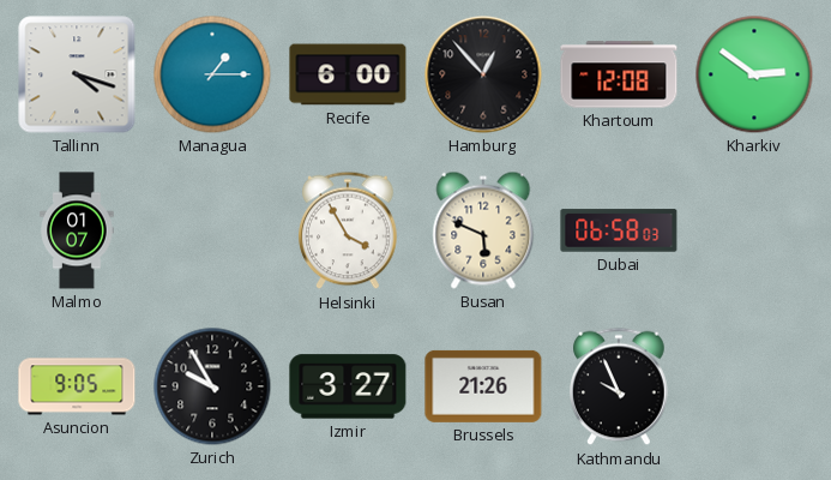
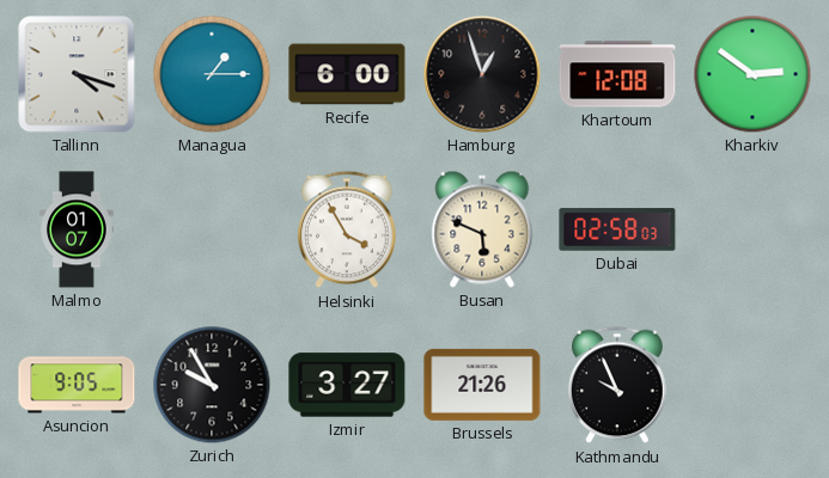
Hamburg: 12:53 -> 12:57 (482, 74)
Dubai: 06:58 -> 02:58 (617, 229)
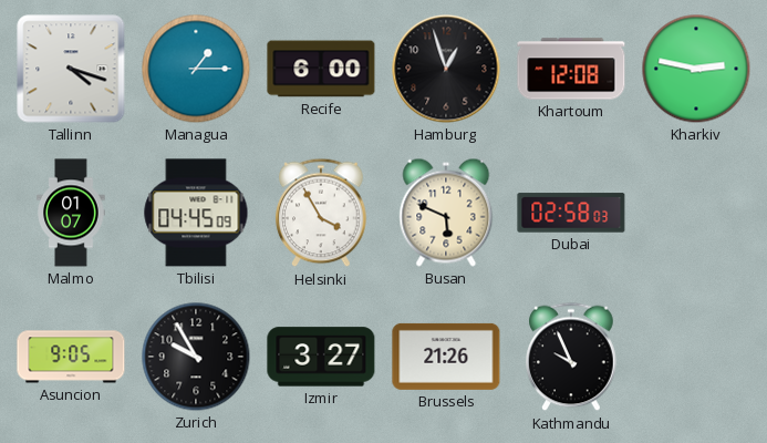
Kharkiv: 2:51 -> 2:47 (696, 69)
Tbilisi: none -> 04:45 (196, 213)
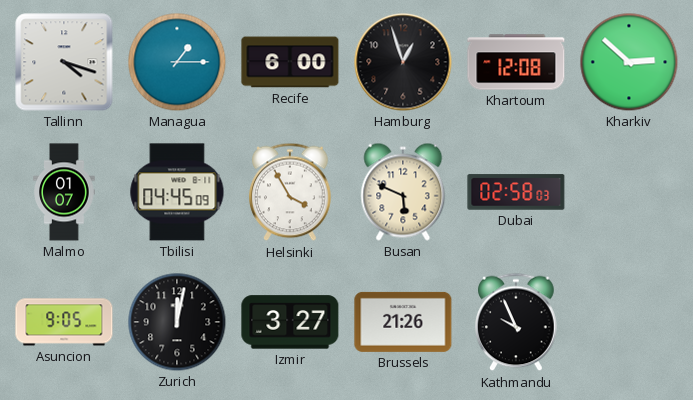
Kharkiv: 2:47 -> 2:52 (629, 62)
Zurich: 9:55 -> 12:02 (177, 322)
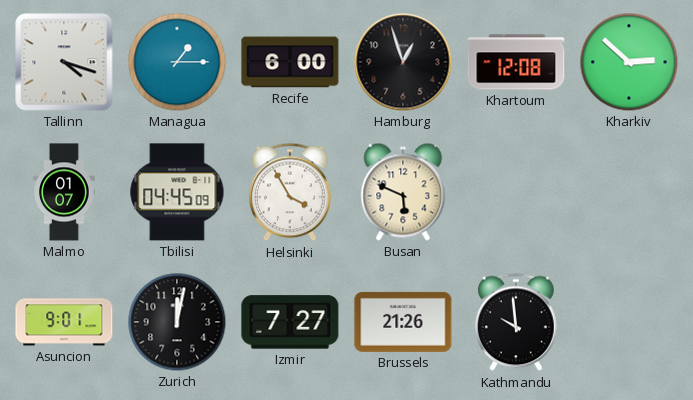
Dubai: 02:58 -> none (516, 192)
Asuncion: 9:05 -> 9:01 (64, 322)
Izmir: 3:27 -> 7:27 (290, 322)
Kathmandu: 9:56 -> 9:59 (516, 322)
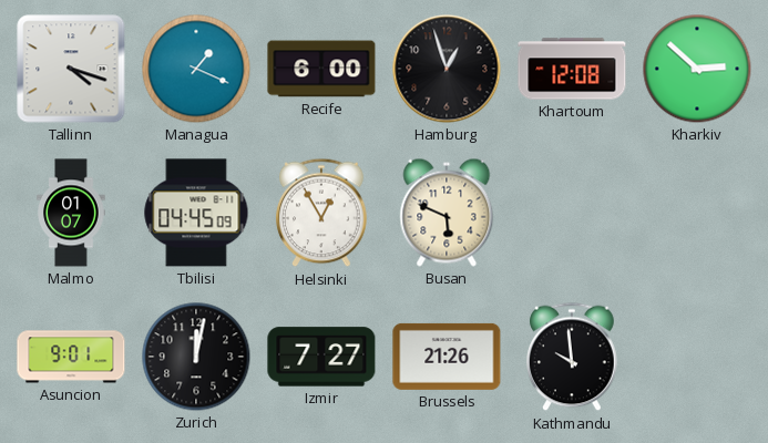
Managua: 1:15 -> 1:19 (196, 69)
Helsinki: 3:55 -> 12:55 (321, 213)
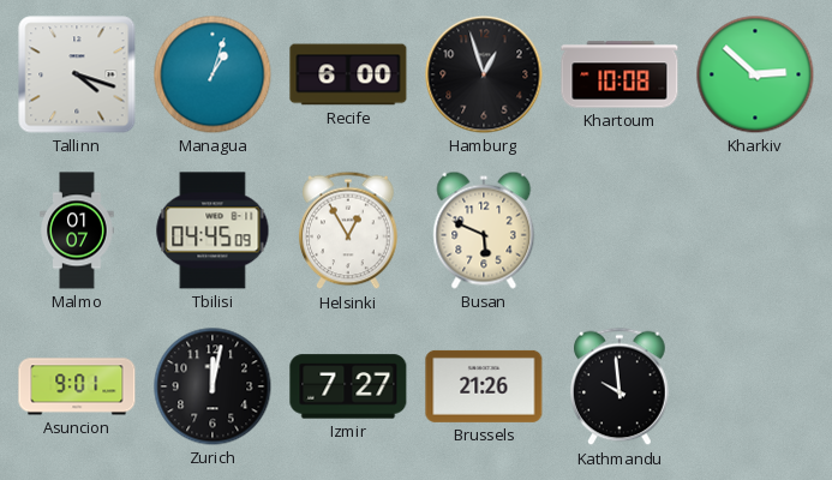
Managua: 1:19 -> 1:03 (213, 74)
Khartoum: 12:08 -> 10:08 (619, 74)
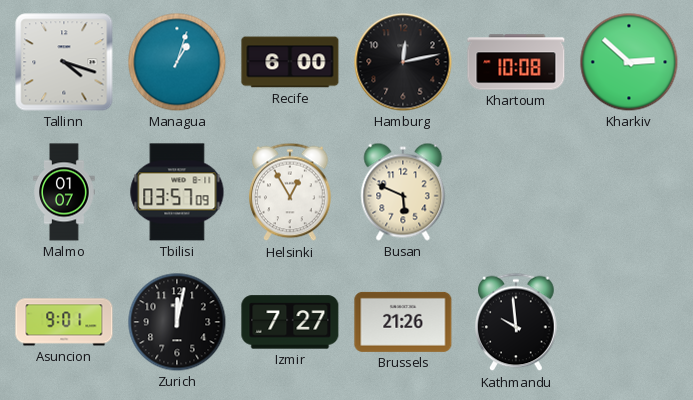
Hamburg: 12:57 -> 12:13 (403, 62)
Tbilisi: 04:45 -> 03:57 (177, 192)
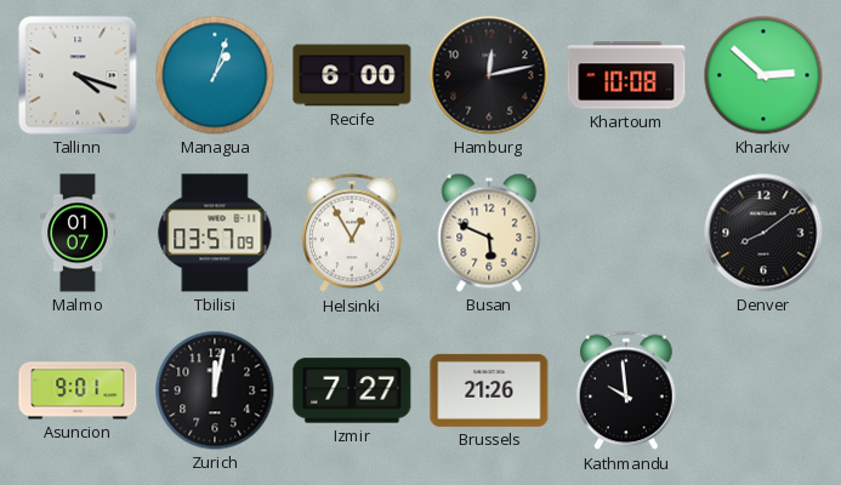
Denver: none -> 8:09 (763, 233)
